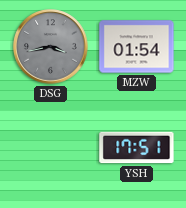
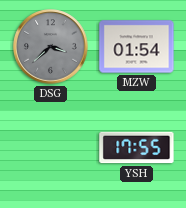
DSG: 3:43 -> 3:38 (51, 47)
YSH: 17:51 -> 17:55 (137, 148)
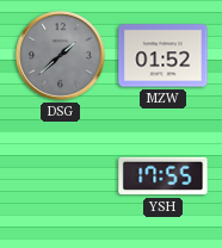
DSG: 3:38 -> 1:38 (61, 56)
MZW: 01:54 -> 01:52 (164, 56)
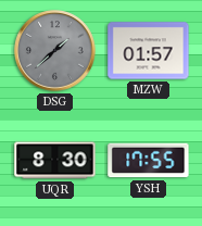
MZW: 01:52 -> 01:57 (149, 51)
UQR: none -> 8:30 (55, 161)
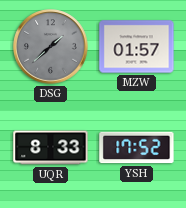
UQR: 8:30 -> 8:33 (51, 148)
YSH: 17:55 -> 17:52 (137, 148)
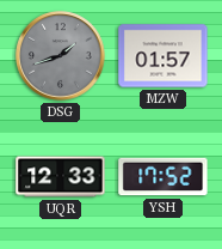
DSG: 1:38 -> 1:42 (61, 56)
UQR: 8:33 -> 12:33 (61, 177)
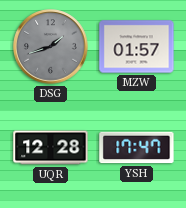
UQR: 12:33 -> 12:28 (51, 148)
YSH: 17:52 -> 17:47 (137, 148)
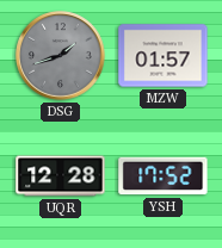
YSH: 17:47 -> 17:52 (164, 176)
